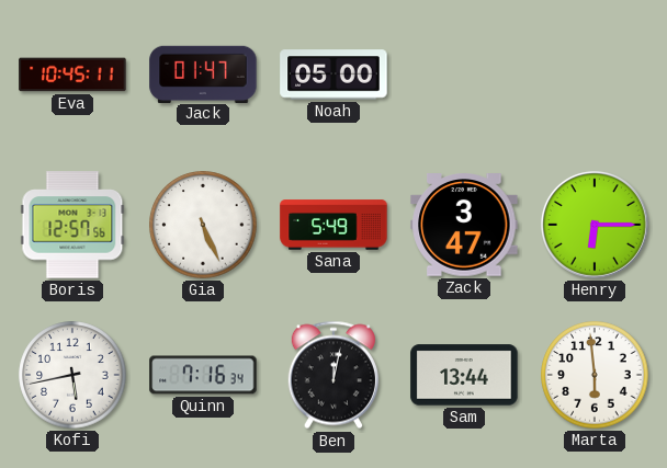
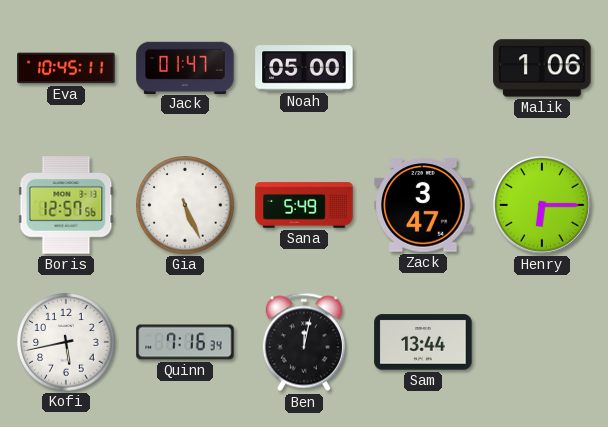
Malik: none -> 1:06 (542, 68)
Marta: 5:59 -> none (595, 375)
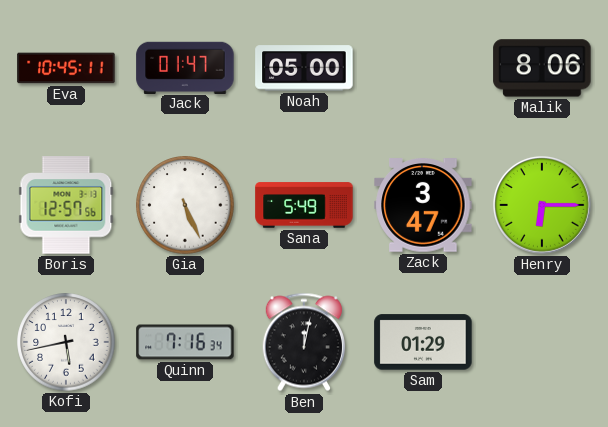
Malik: 1:06 -> 8:06 (542, 68)
Sam: 13:44 -> 01:29 (423, 342)
